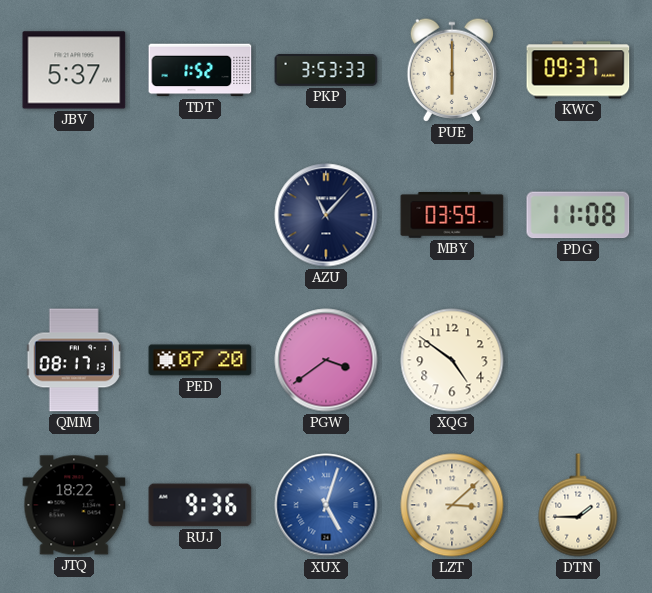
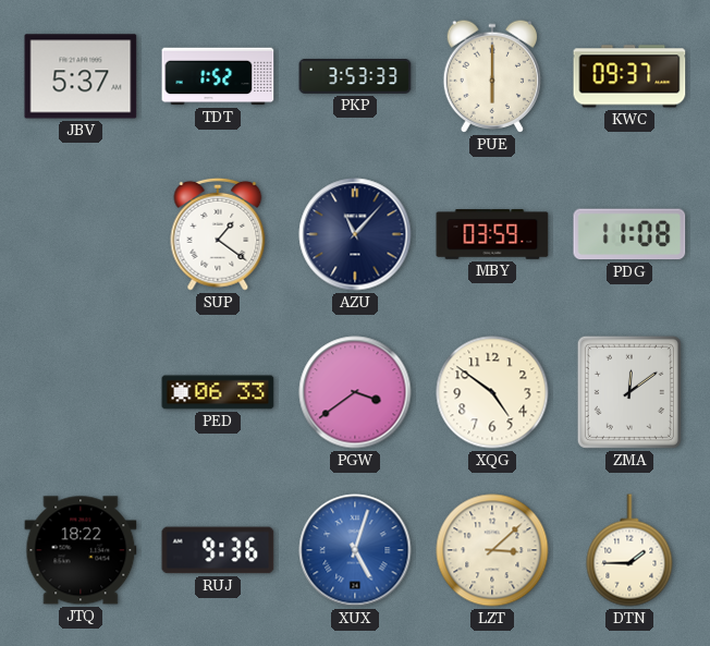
SUP: none -> 1:21 (218, 234)
QMM: 08:17 -> none (74, 360)
PED: 07:20 -> 06:33 (218, 392)
ZMA: none -> 12:09 (629, 392)
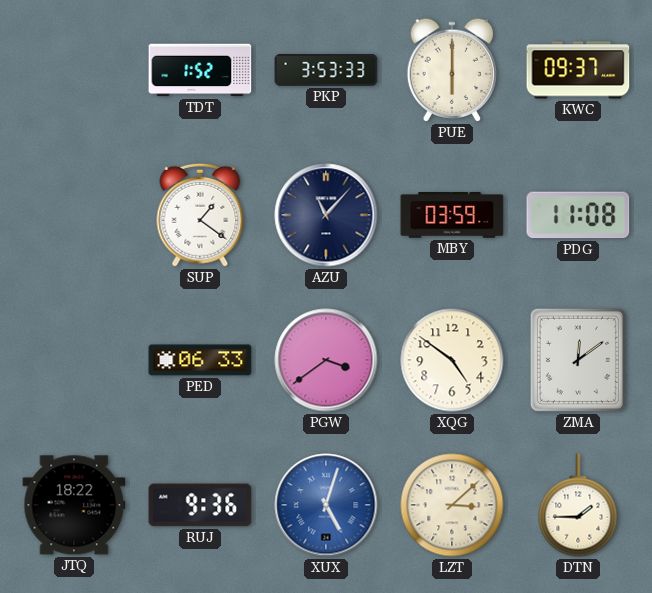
JBV: 5:37 -> none (81, 76)
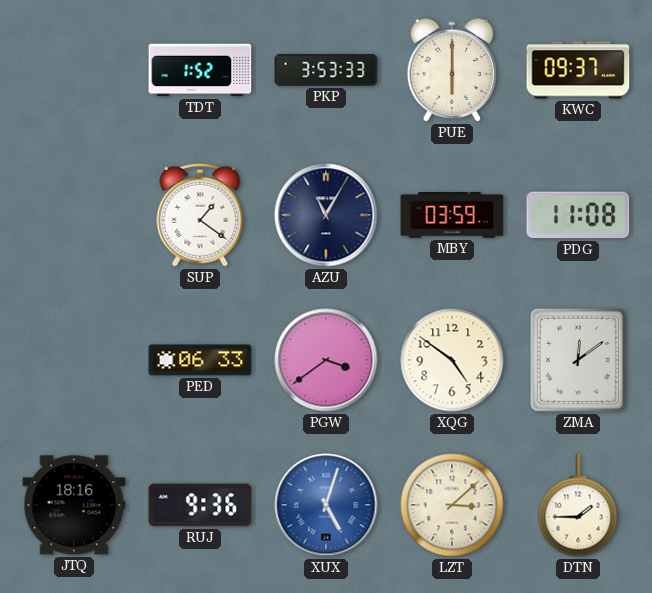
AZU: 11:07 -> 11:05 (326, 215)
JTQ: 18:22 -> 18:16 (74, 505)
